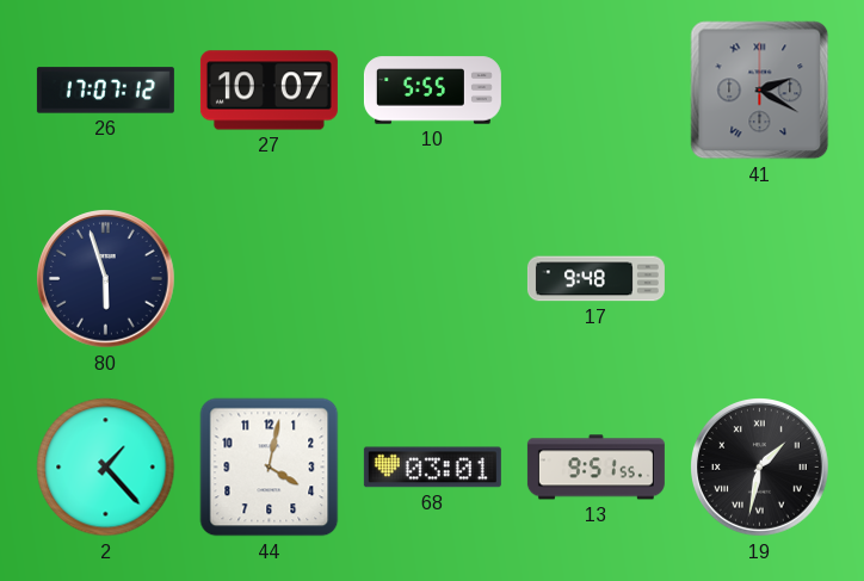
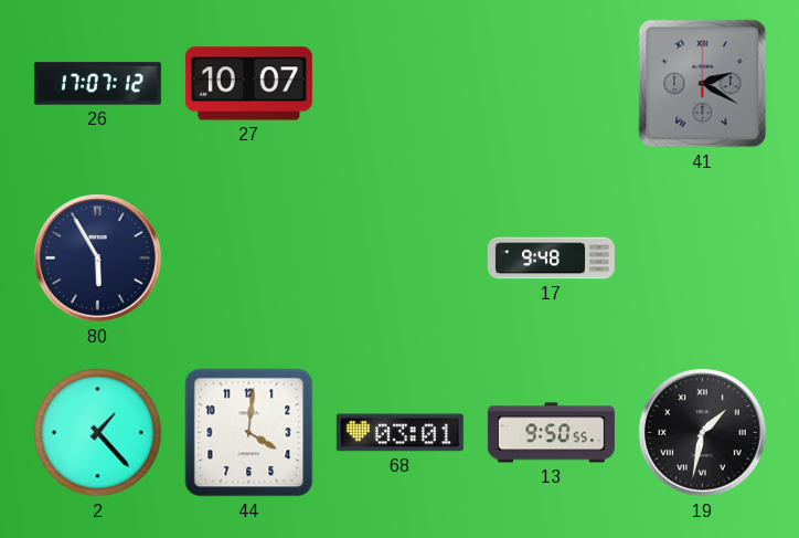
10: 5:55 -> none (432, 91)
80: 5:57 -> 5:55 (98, 259)
44: 4:02 -> 4:01 (249, 433)
13: 9:51 -> 9:50 (551, 433)
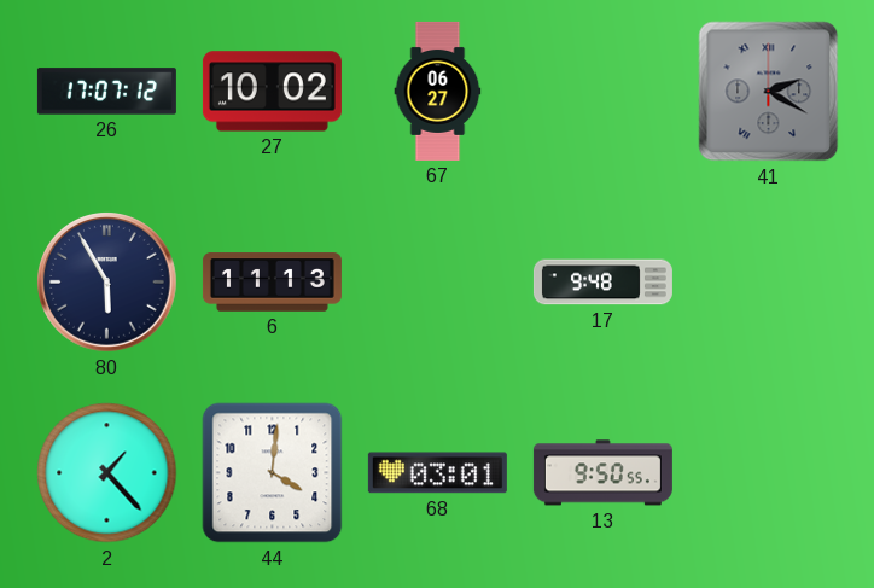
27: 10:07 -> 10:02 (272, 92)
67: none -> 06:27 (438, 91)
6: none -> 11:13 (272, 283)
19: 1:32 -> none (703, 433)
